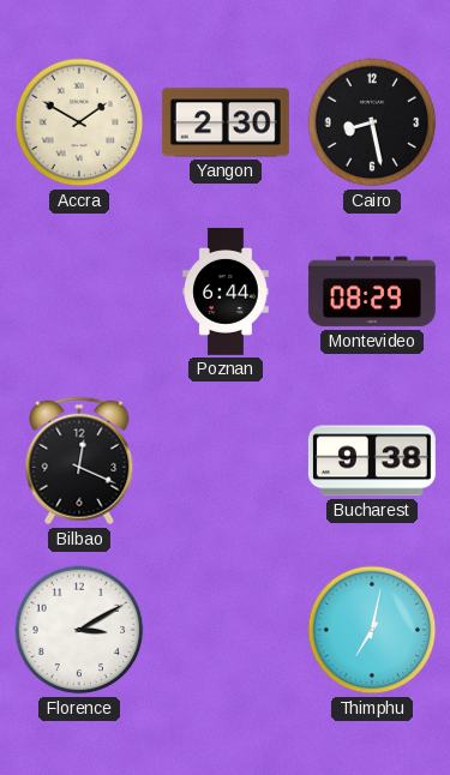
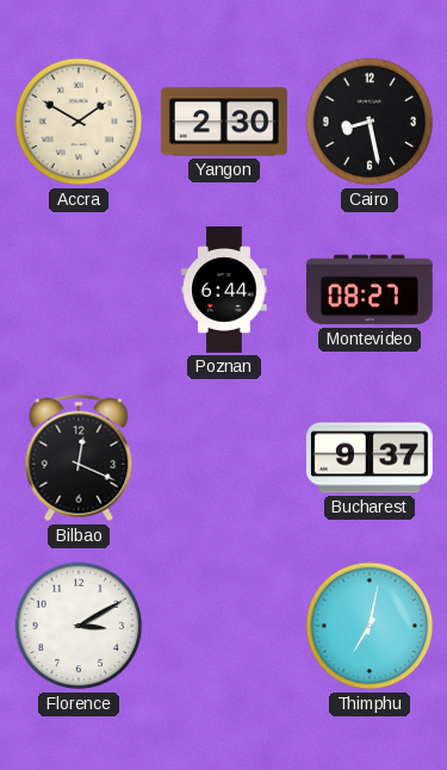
Montevideo: 08:29 -> 08:27 (370, 290)
Bucharest: 9:38 -> 9:37 (370, 458)
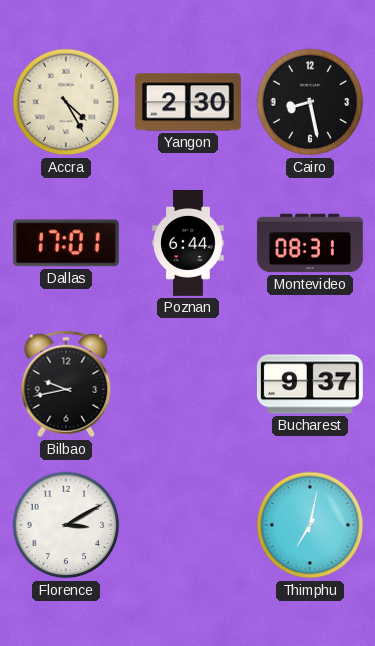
Accra: 1:50 -> 4:25 (66, 102)
Dallas: none -> 17:01 (66, 243)
Montevideo: 08:27 -> 08:31 (310, 243)
Bilbao: 12:19 -> 9:43 (66, 384)
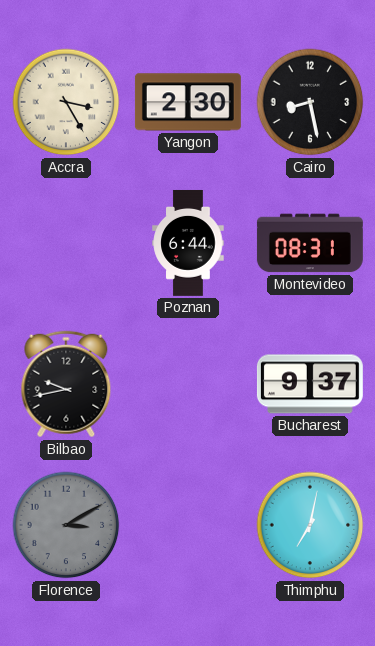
Accra: 4:25 -> 3:25 (66, 102)
Dallas: 17:01 -> none (66, 243)
Florence dial: white -> grey (66, 525)
